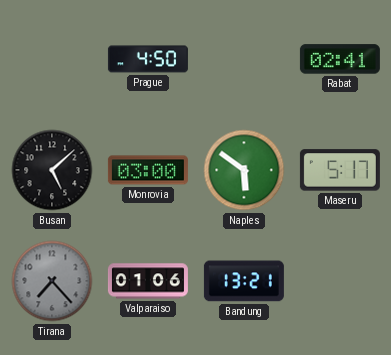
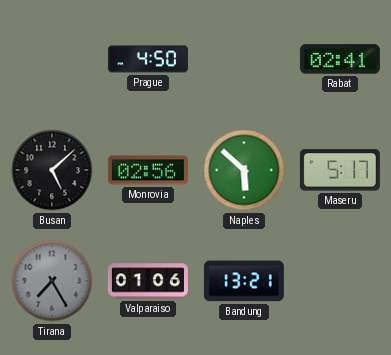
Monrovia: 03:00 -> 02:56 (148, 170)
Naples: 5:51 -> 5:52 (244, 170)
Tirana: 7:23 -> 7:25 (52, 281)
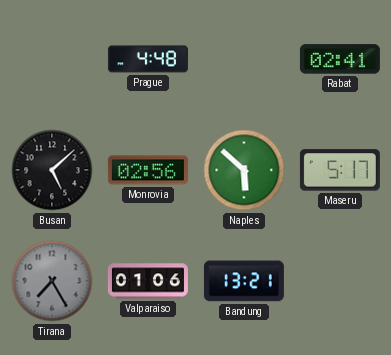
Prague: 4:50 -> 4:48 (148, 59)
